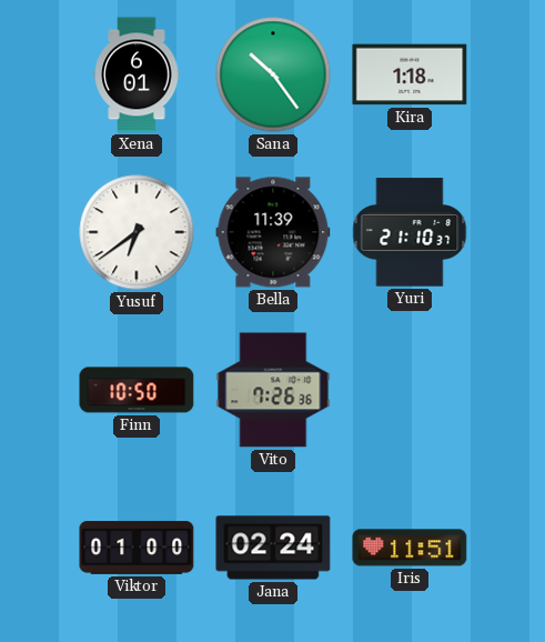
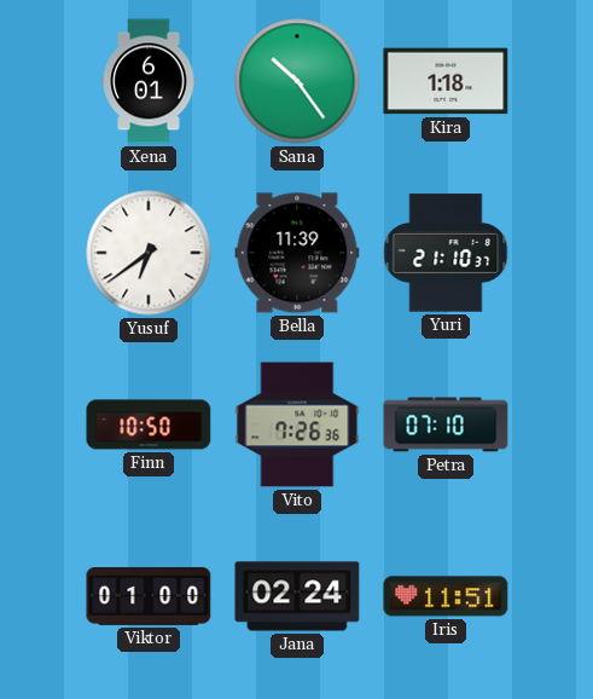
Petra: none -> 07:10 (446, 424)
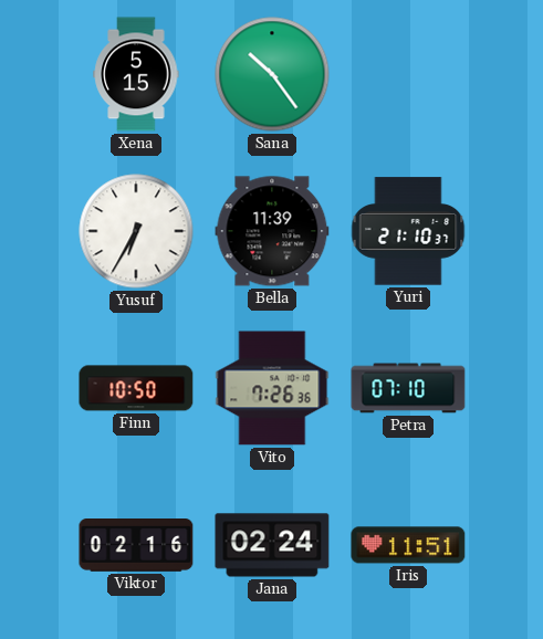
Xena: 6:01 -> 5:15 (136, 74)
Kira: 1:18 -> none (446, 81)
Yusuf: 6:39 -> 6:35 (136, 231)
Viktor: 01:00 -> 02:16 (136, 546)
